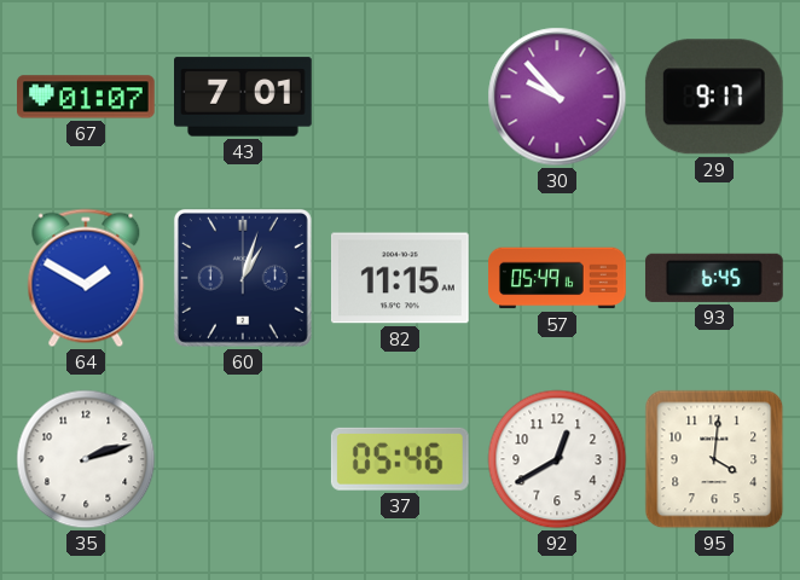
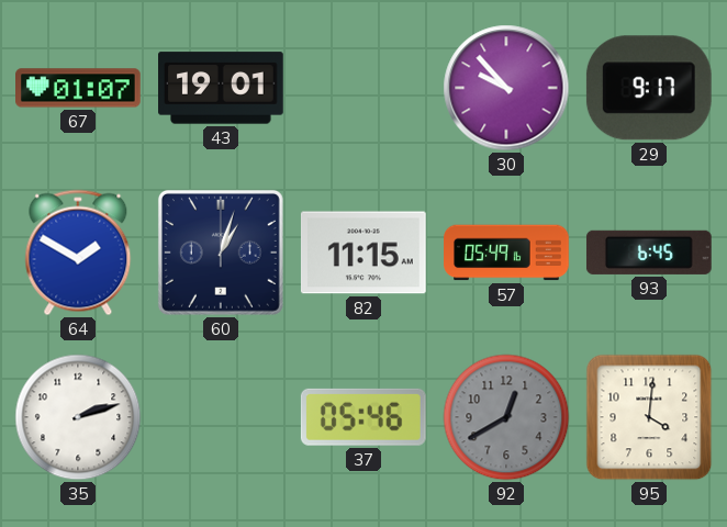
43: 7:01 -> 19:01 (222, 88)
92 dial: white -> grey (506, 417)
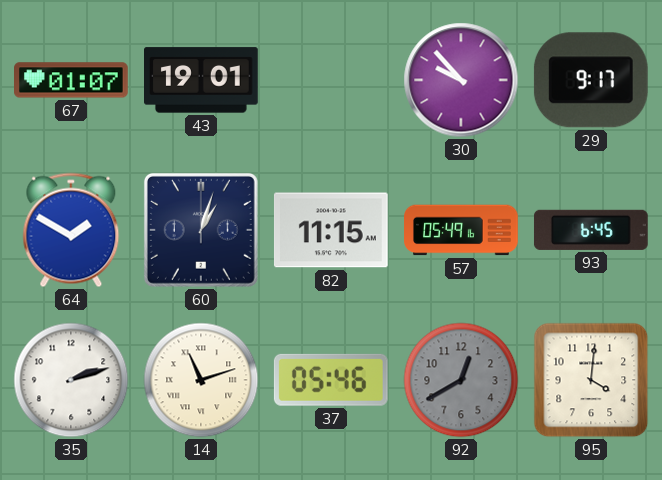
14: none -> 11:12 (201, 380)
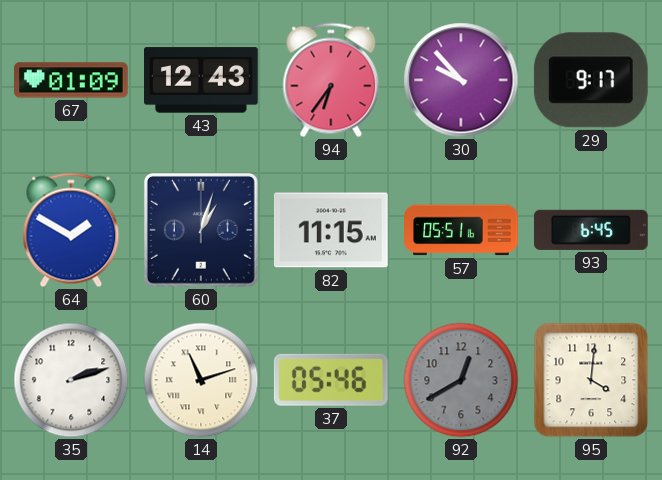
67: 01:07 -> 01:09 (72, 80)
43: 19:01 -> 12:43 (202, 80)
94: none -> 6:36 (331, 80)
57: 05:49 -> 05:51 (461, 230)
